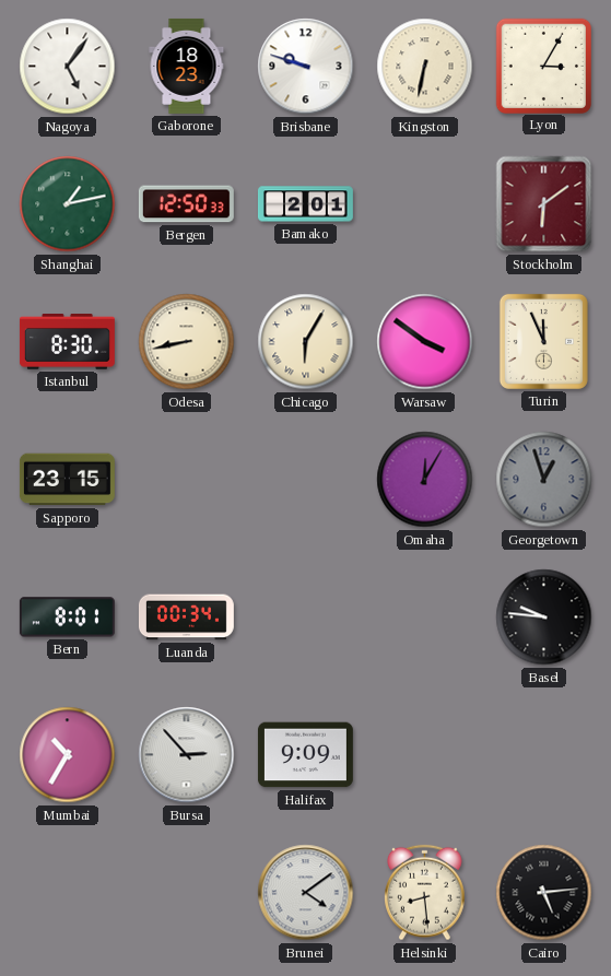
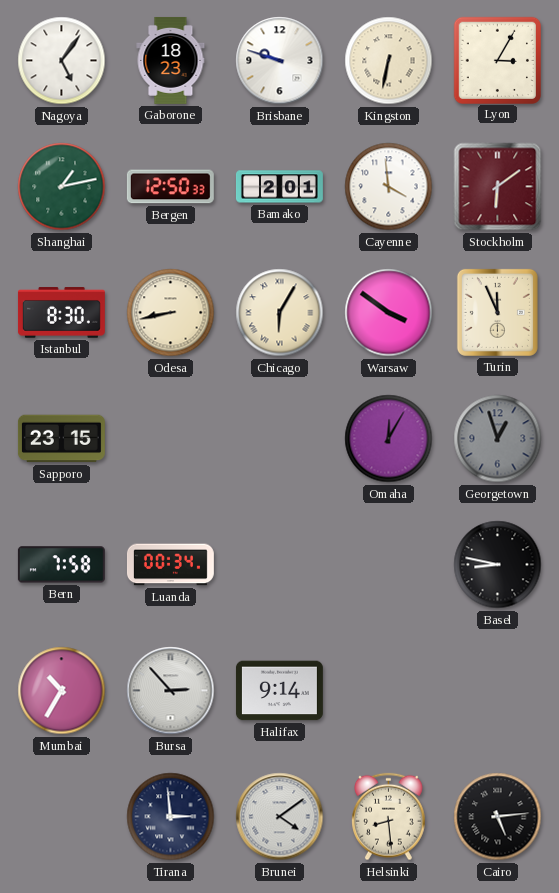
Cayenne: none -> 3:59 (389, 187)
Bern: 8:01 -> 7:58 (61, 565)
Basel: 9:46 -> 8:47 (498, 565)
Halifax: 9:09 -> 9:14 (279, 691)
Tirana: none -> 2:59 (171, 817)
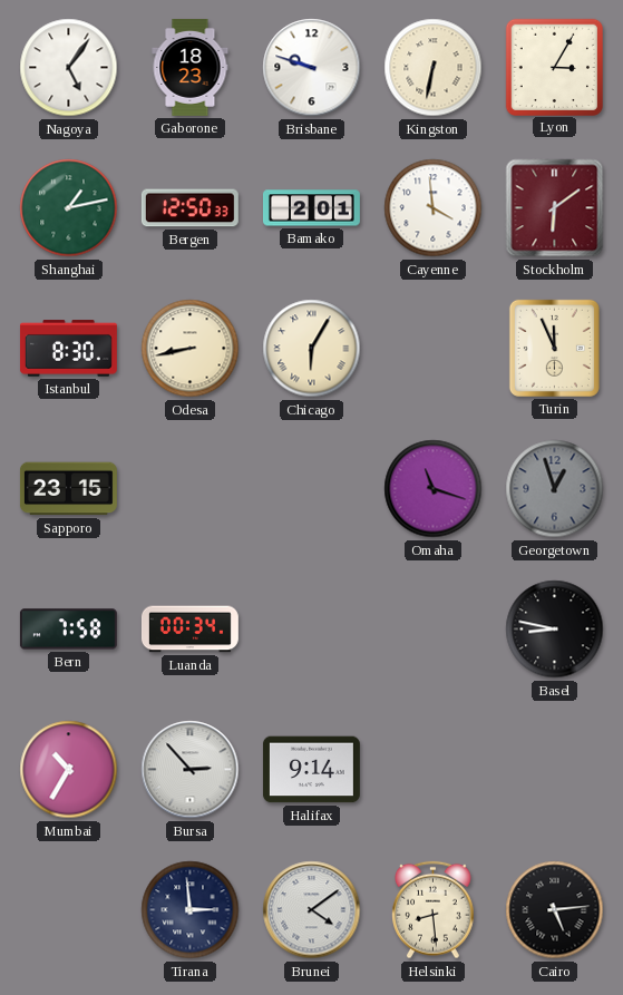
Warsaw: 3:51 -> none (389, 313)
Omaha: 12:05 -> 11:18 (434, 489)
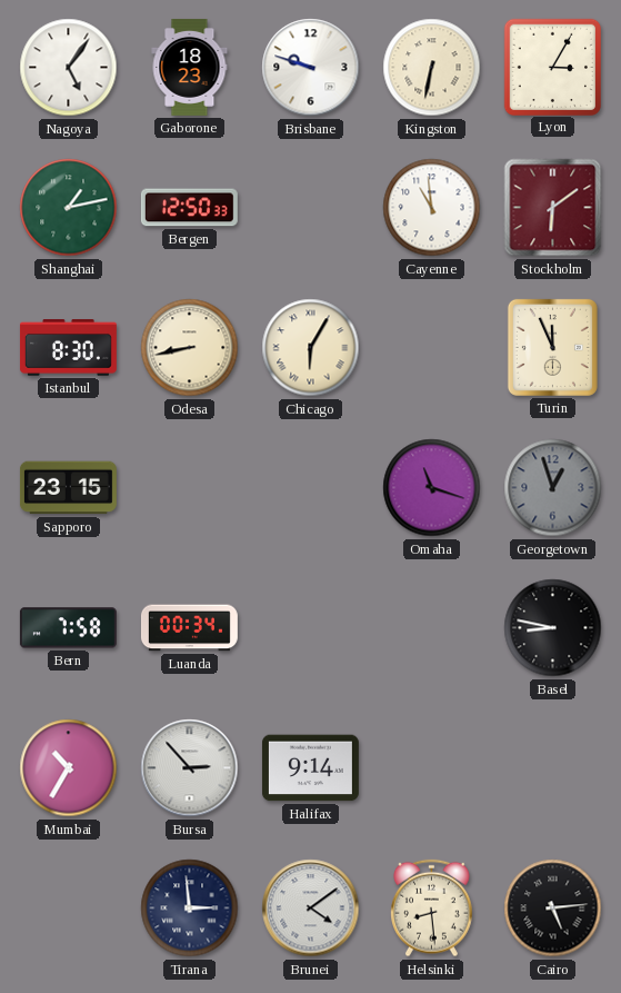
Bamako: 2:01 -> none (311, 208)
Cayenne: 3:59 -> 10:59 (432, 208)
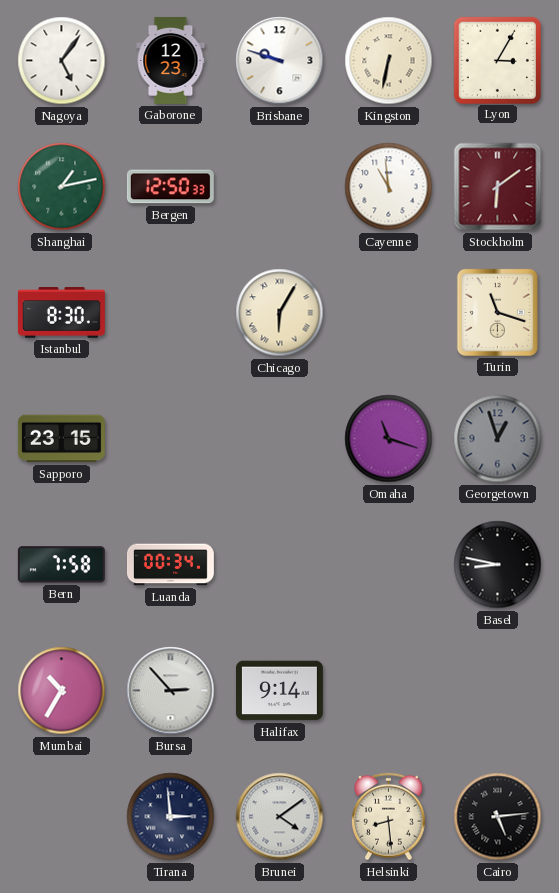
Gaborone: 18:23 -> 12:23 (171, 60)
Odesa: 8:43 -> none (190, 348)
Turin: 11:56 -> 11:18 (497, 312)
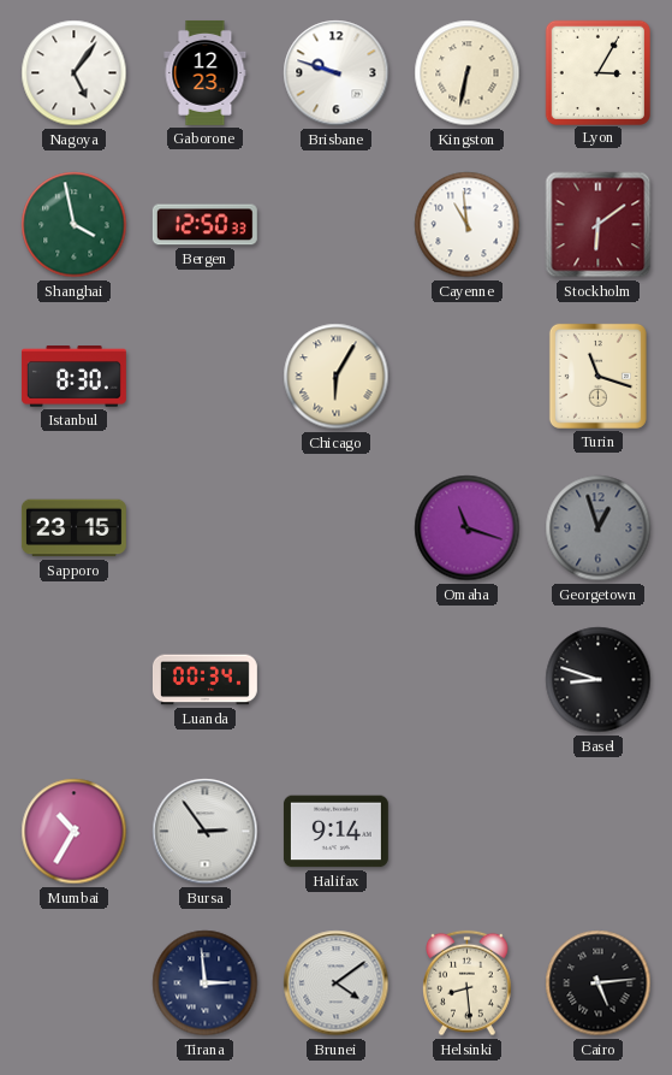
Shanghai: 1:13 -> 3:58 (75, 225)
Bern: 7:58 -> none (61, 565)
Basel: 8:47 -> 8:48 (599, 680)
Bursa: 2:53 -> 2:54 (206, 832)
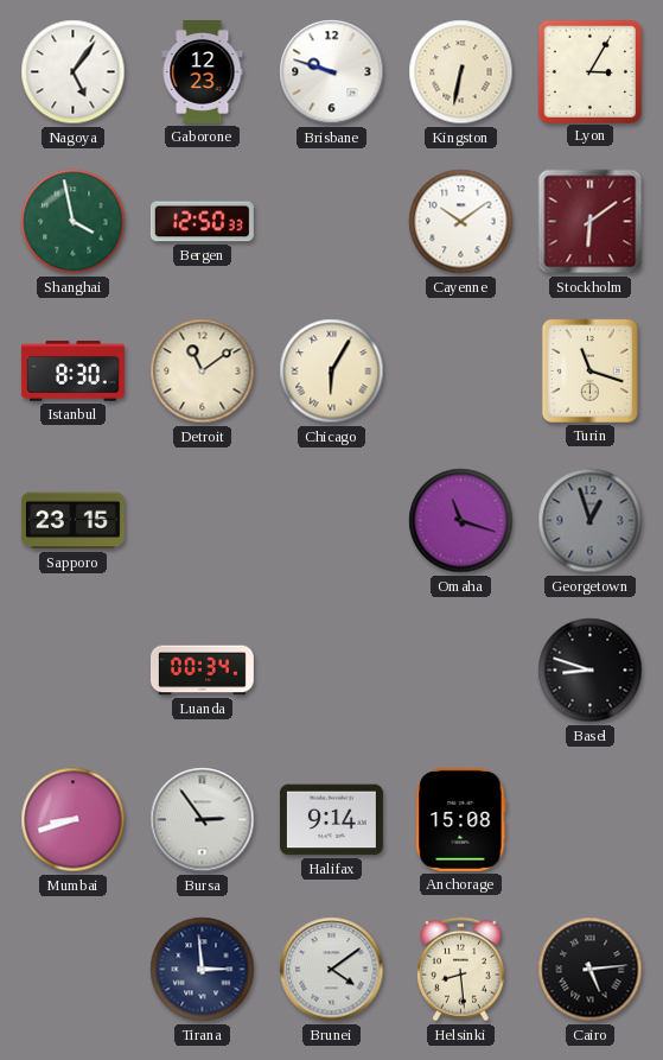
Cayenne: 10:59 -> 10:09 (461, 222)
Detroit: none -> 11:09 (203, 372)
Mumbai: 10:35 -> 8:42 (74, 820)
Anchorage: none -> 15:08 (461, 819)
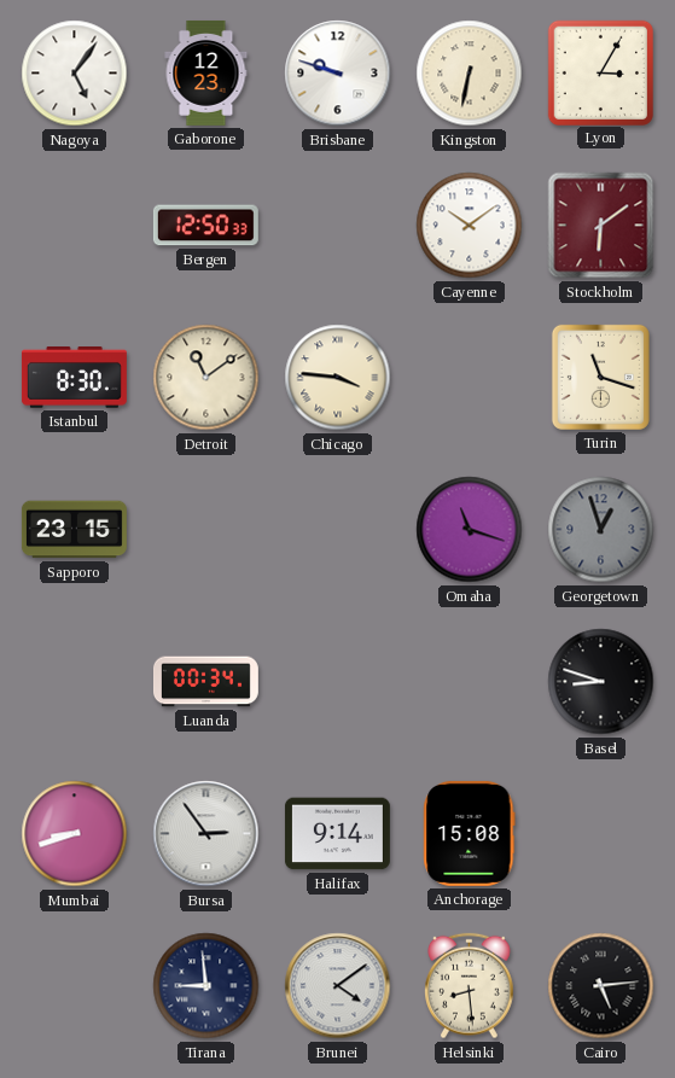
Shanghai: 3:58 -> none (74, 222)
Chicago: 6:05 -> 3:46 (338, 378)
Tirana: 2:59 -> 8:59 (206, 986)
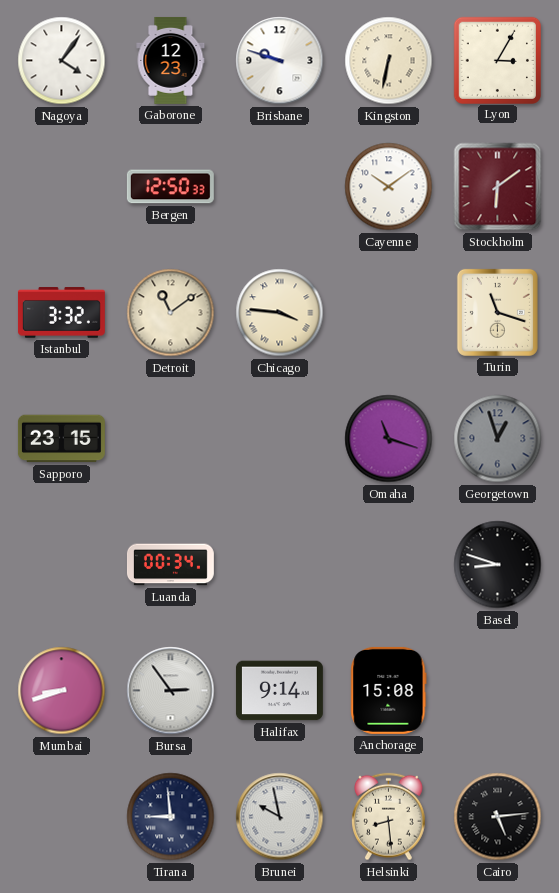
Nagoya: 5:06 -> 4:06 (62, 61)
Istanbul: 8:30 -> 3:32 (61, 313)
Brunei: 4:09 -> 9:58 (280, 817)
